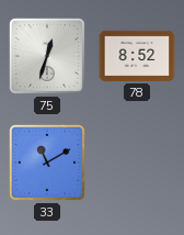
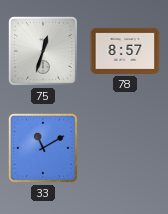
78: 8:52 -> 8:57 (125, 51)
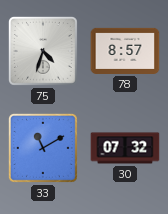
75: 12:33 -> 4:33 (43, 51)
30: none -> 07:32 (125, 148)
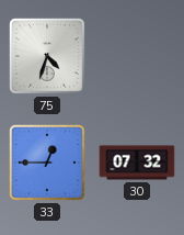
78: 8:57 -> none (125, 51)
33: 11:10 -> 12:45 (47, 163)
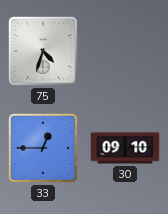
30: 07:32 -> 09:10 (125, 148)
